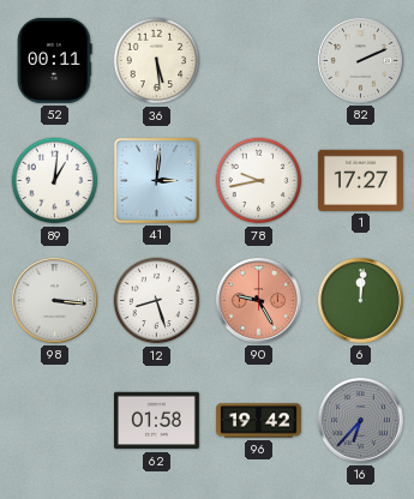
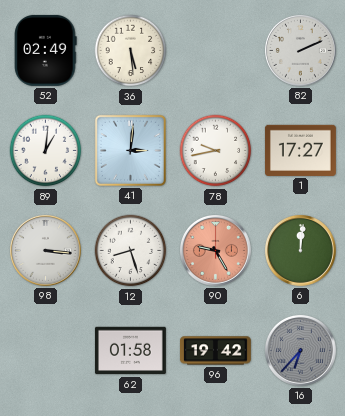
52: 00:11 -> 02:49 (46, 50)
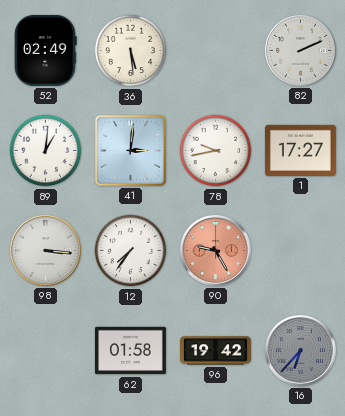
12: 8:27 -> 7:36 (131, 251)
6: 12:01 -> none (300, 250)
